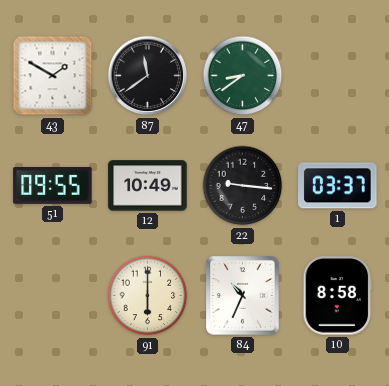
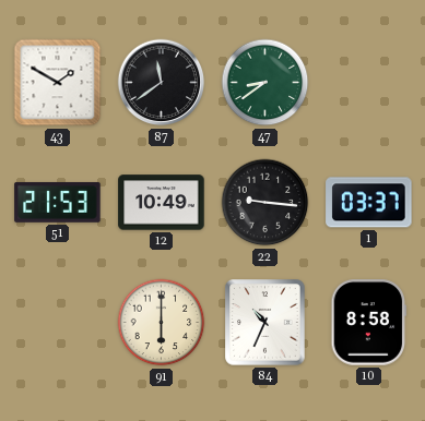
51: 09:55 -> 21:53 (58, 202)
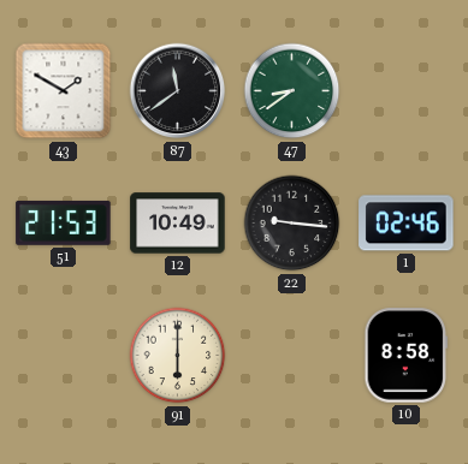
1: 03:37 -> 02:46 (407, 224)
84: 10:34 -> none (265, 323)
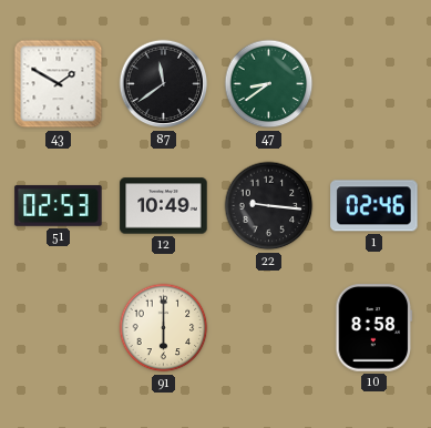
51: 21:53 -> 02:53 (59, 205)
